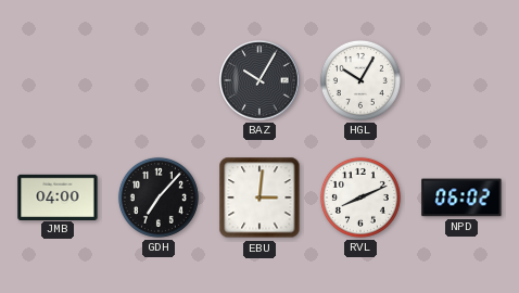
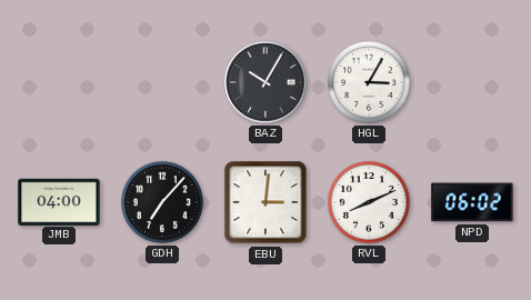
HGL: 10:05 -> 3:05 (369, 82)
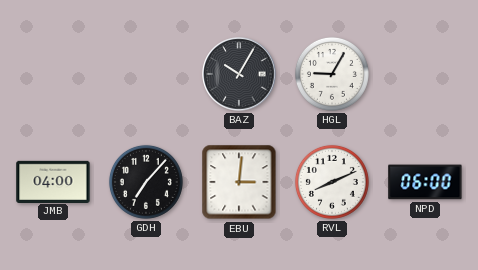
HGL: 3:05 -> 9:05 (332, 74)
NPD: 06:02 -> 06:00 (425, 182)
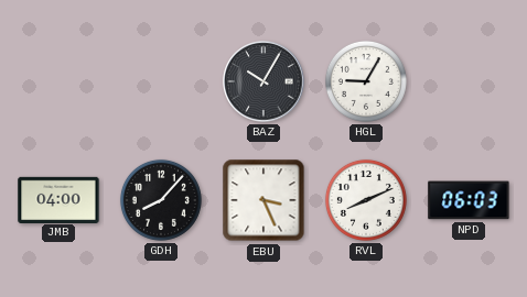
GDH: 7:07 -> 8:07 (161, 200)
EBU: 3:01 -> 3:26 (263, 200)
NPD: 06:00 -> 06:03 (469, 200)
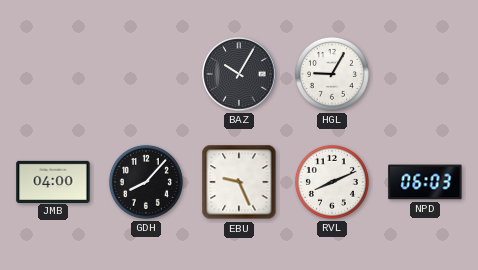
EBU: 3:26 -> 9:26 (239, 182)
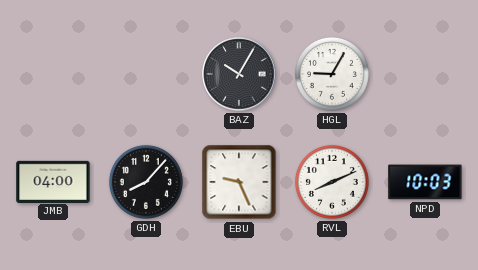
NPD: 06:03 -> 10:03 (425, 182)
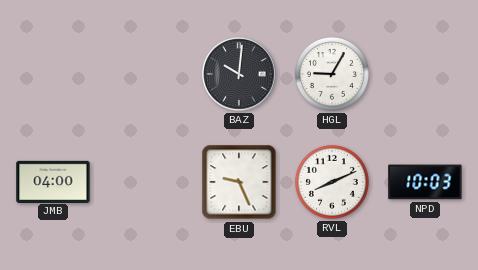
BAZ: 10:05 -> 10:01 (239, 74)
GDH: 8:07 -> none (146, 182)
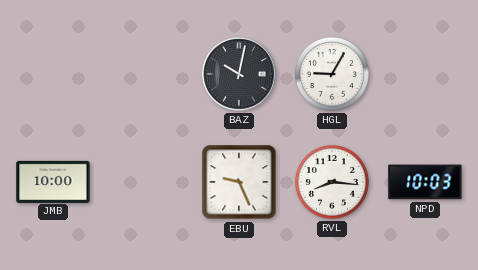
BAZ: 10:01 -> 10:02 (239, 74)
JMB: 04:00 -> 10:00 (53, 181)
RVL: 8:11 -> 8:16 (332, 182)
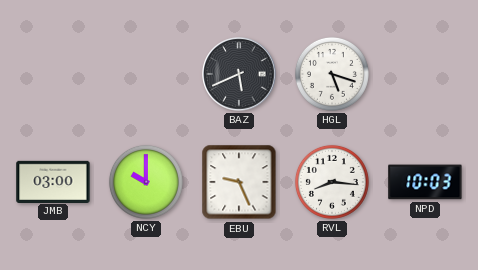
BAZ: 10:02 -> 5:41 (239, 74)
HGL: 9:05 -> 5:18 (332, 74)
JMB: 10:00 -> 03:00 (53, 181)
NCY: none -> 10:00 (146, 182)
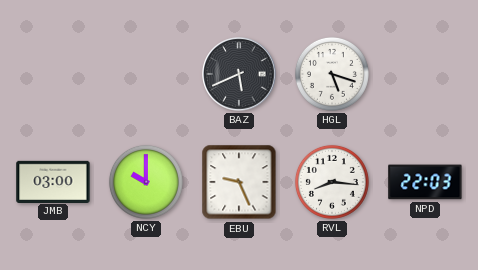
NPD: 10:03 -> 22:03 (425, 182)
